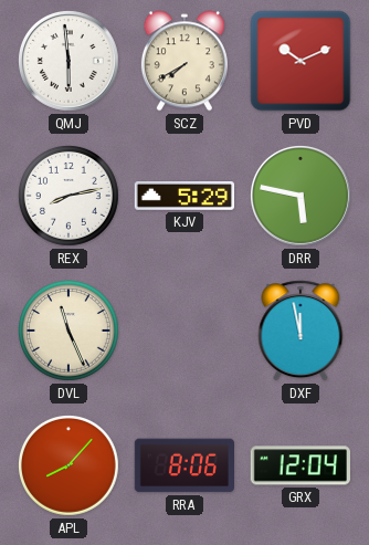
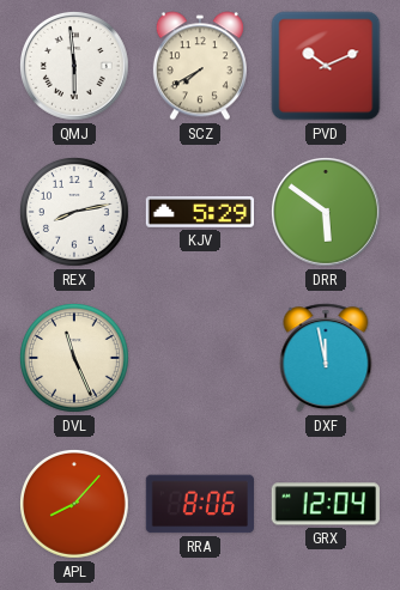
DRR: 5:47 -> 5:51 (326, 212)
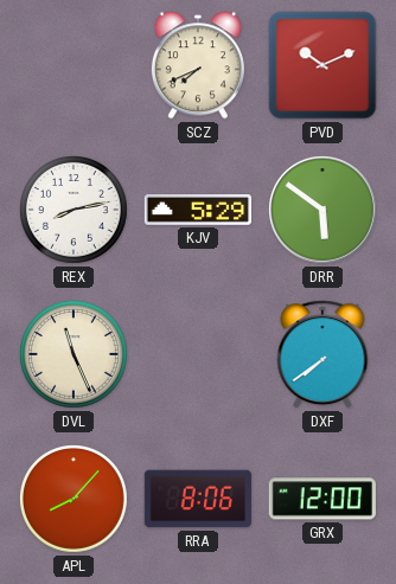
QMJ: 5:59 -> none (74, 66)
SCZ: 7:40 -> 7:41 (198, 65)
DXF: 11:58 -> 7:39 (322, 354)
GRX: 12:04 -> 12:00 (322, 499)
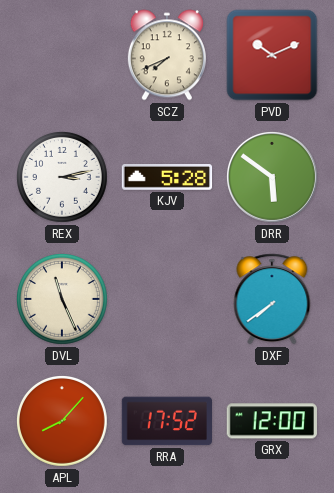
REX: 8:13 -> 3:13 (63, 178)
KJV: 5:29 -> 5:28 (167, 178)
RRA: 8:06 -> 17:52 (166, 421)
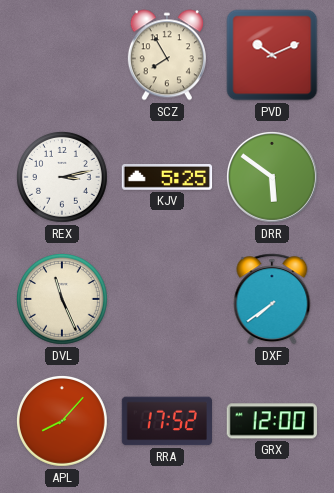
SCZ: 7:41 -> 7:55 (167, 55)
KJV: 5:28 -> 5:25 (167, 178)
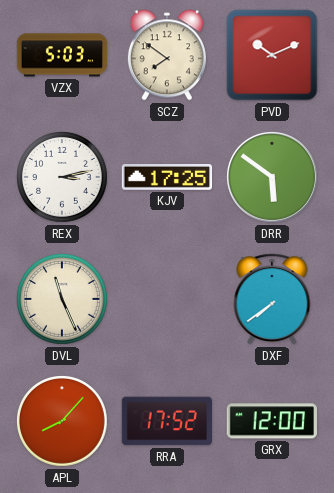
VZX: none -> 5:03 (62, 55)
SCZ: 7:55 -> 7:51 (167, 55)
KJV: 5:25 -> 17:25 (167, 178)
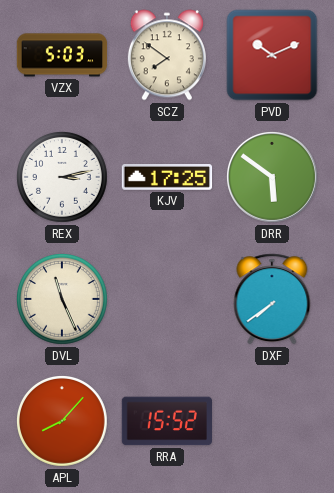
RRA: 17:52 -> 15:52 (166, 421)
GRX: 12:00 -> none (272, 421)
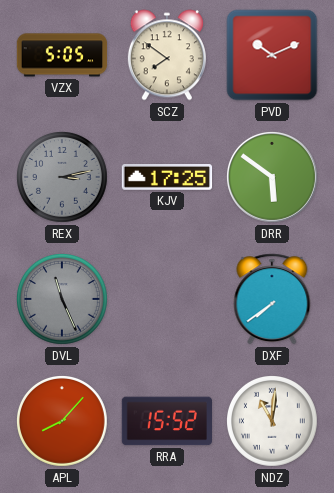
VZX: 5:03 -> 5:05 (62, 55)
REX dial: white -> grey (63, 178)
DVL dial: cream -> grey (63, 300)
NDZ: none -> 11:01 (273, 422)
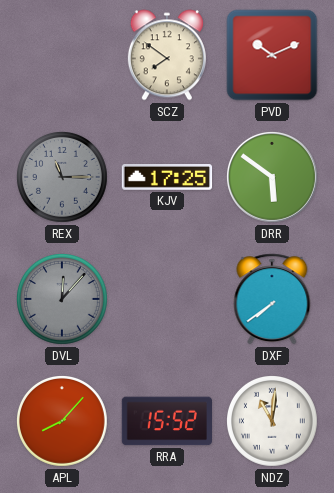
VZX: 5:05 -> none (62, 55)
REX: 3:13 -> 11:15 (63, 178)
DVL: 11:26 -> 12:07 (63, 300)
